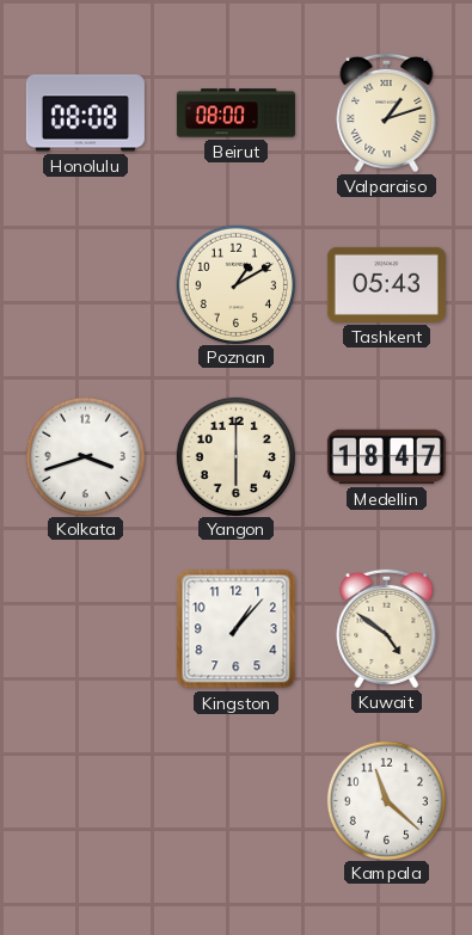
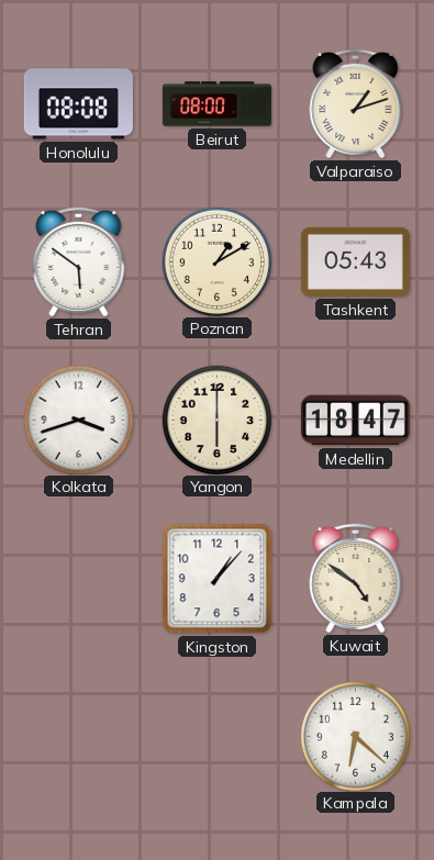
Tehran: none -> 5:51 (79, 261)
Kampala: 11:22 -> 6:22 (355, 736)
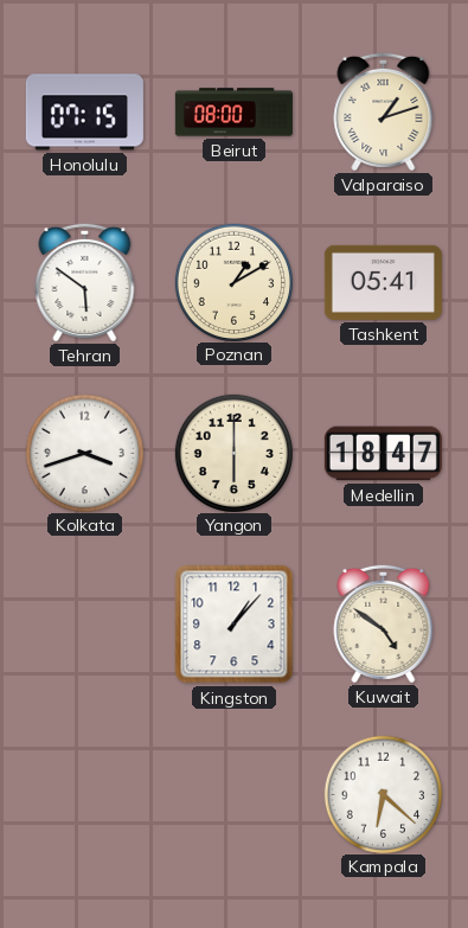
Honolulu: 08:08 -> 07:15 (84, 113)
Tashkent: 05:43 -> 05:41 (383, 282)
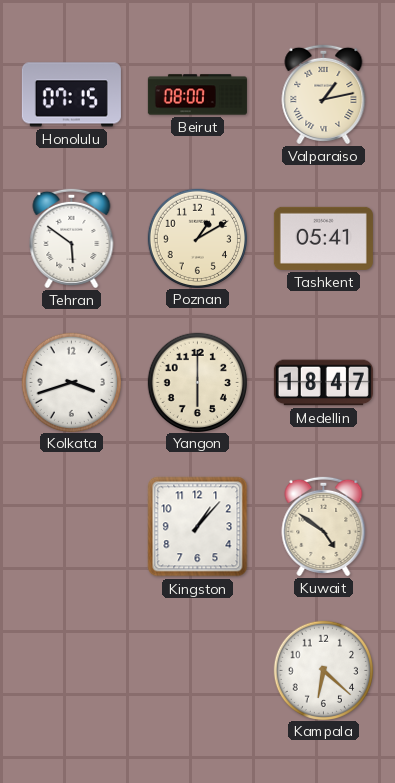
Valparaiso: 1:12 -> 1:13 (324, 94)
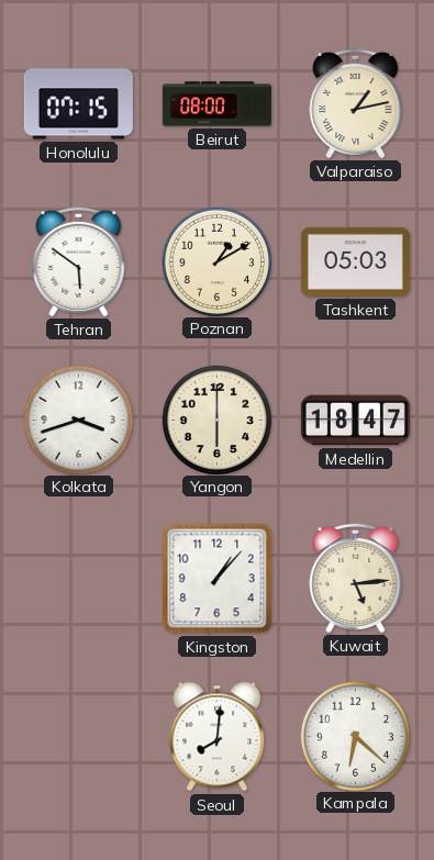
Tashkent: 05:41 -> 05:03 (355, 261)
Kuwait: 4:51 -> 5:14 (356, 578)
Seoul: none -> 8:01 (218, 737)
